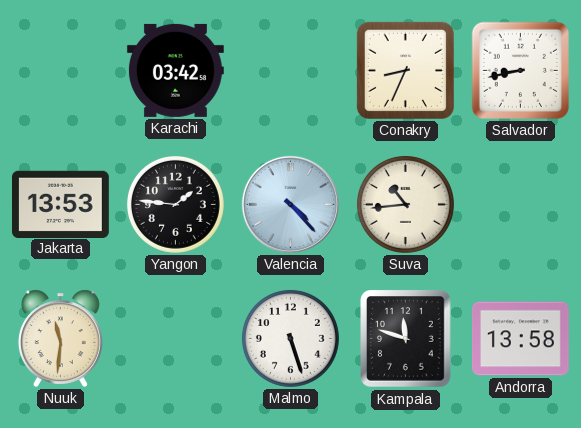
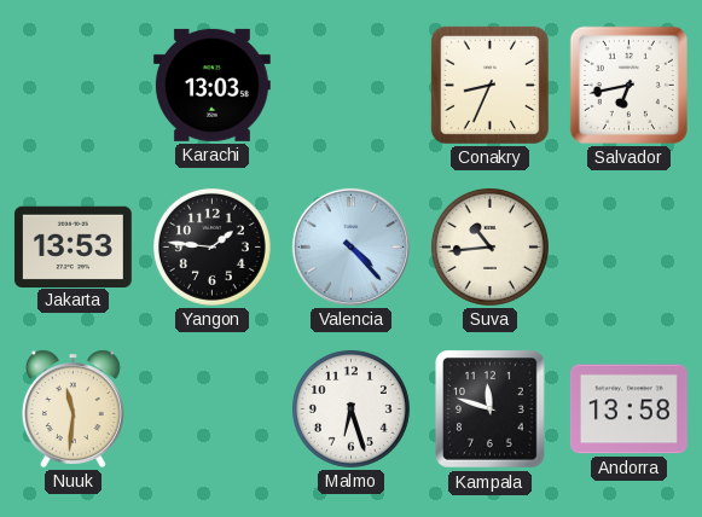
Karachi: 03:42 -> 13:03 (211, 85)
Salvador: 8:43 -> 6:43 (628, 85)
Malmo: 5:27 -> 6:27 (350, 408)
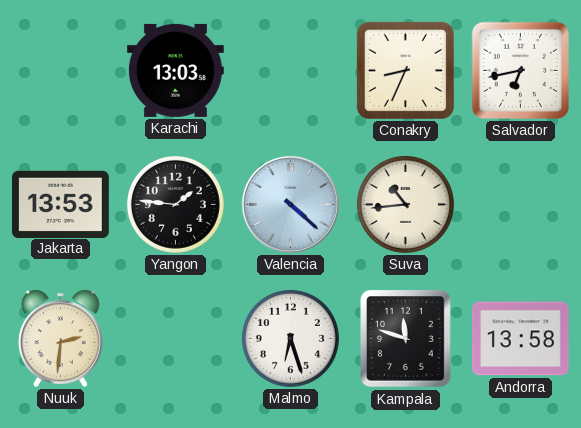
Valencia: 4:23 -> 4:22 (290, 204)
Nuuk: 11:31 -> 2:31 (60, 338)
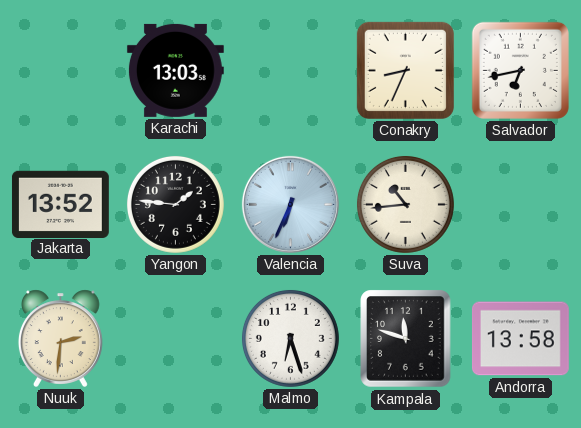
Jakarta: 13:53 -> 13:52 (60, 204)
Valencia: 4:22 -> 6:34 (290, 204)
